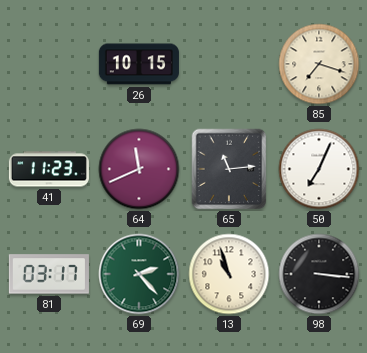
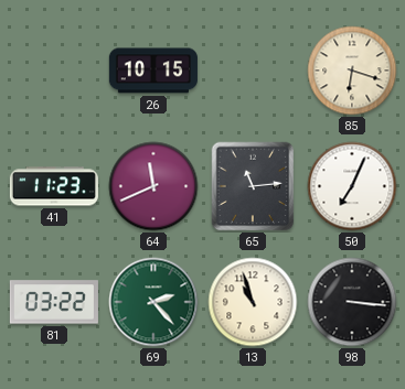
85: 7:18 -> 6:18 (352, 71)
81: 03:17 -> 03:22 (54, 302)
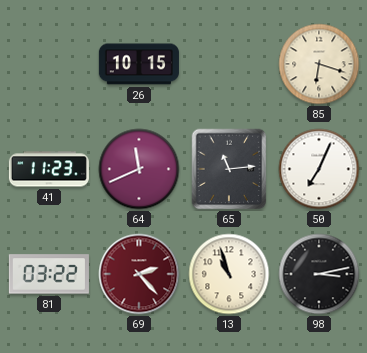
69 dial: green -> burgundy (139, 274)
98: 3:16 -> 3:13 (319, 274)
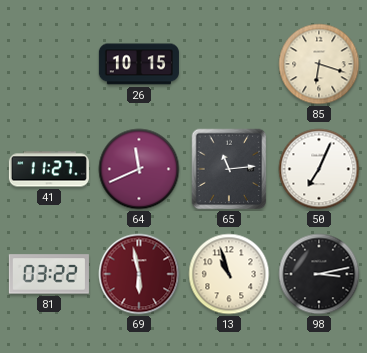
41: 11:23 -> 11:27 (49, 169)
69: 2:23 -> 5:58 (139, 274)
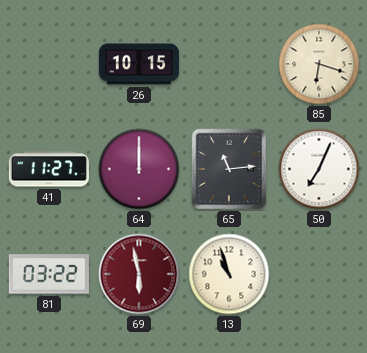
64: 11:41 -> 12:00 (139, 169)
98: 3:13 -> none (319, 274)
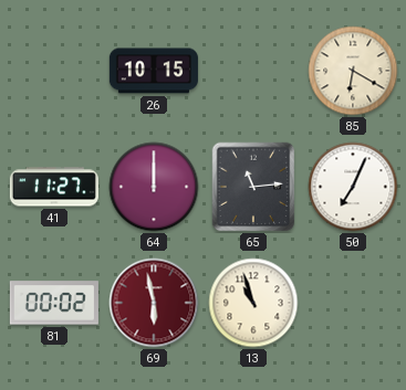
85: 6:18 -> 6:20 (353, 71)
81: 03:22 -> 00:02 (54, 303)
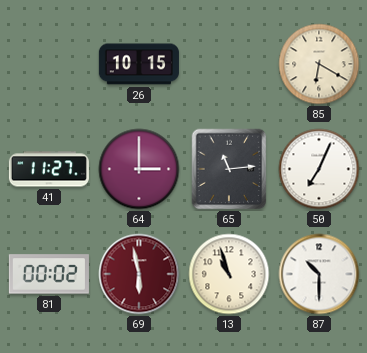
64: 12:00 -> 3:00 (139, 169)
87: none -> 10:30 (319, 274)
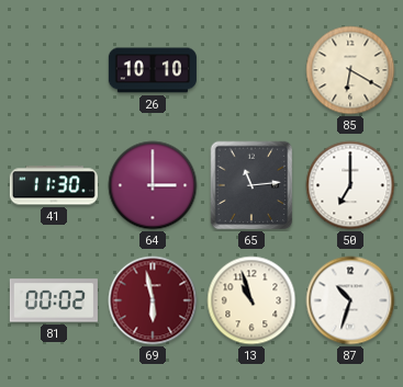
26: 10:15 -> 10:10 (153, 70)
41: 11:27 -> 11:30 (54, 185)
50: 7:04 -> 7:00 (350, 185)
87: 10:30 -> 10:33 (350, 300)
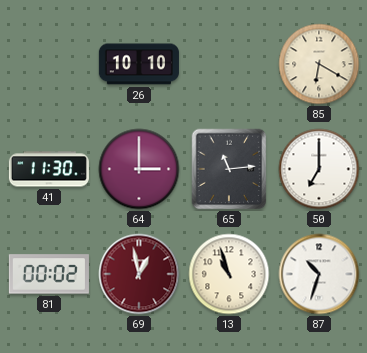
69: 5:58 -> 12:58 (139, 274)
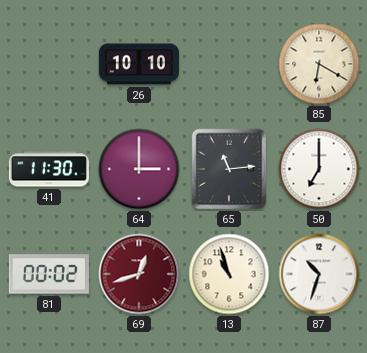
69: 12:58 -> 12:42 (139, 274)
